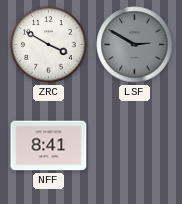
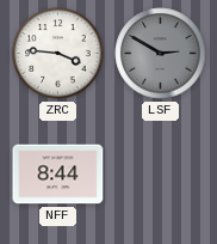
ZRC: 3:50 -> 3:46 (58, 54)
NFF: 8:41 -> 8:44 (58, 175)
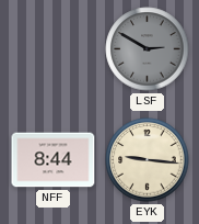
ZRC: 3:46 -> none (58, 54)
EYK: none -> 9:16 (148, 160)
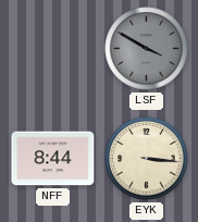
LSF: 2:50 -> 3:50 (147, 49)
EYK: 9:16 -> 3:16 (147, 159)
